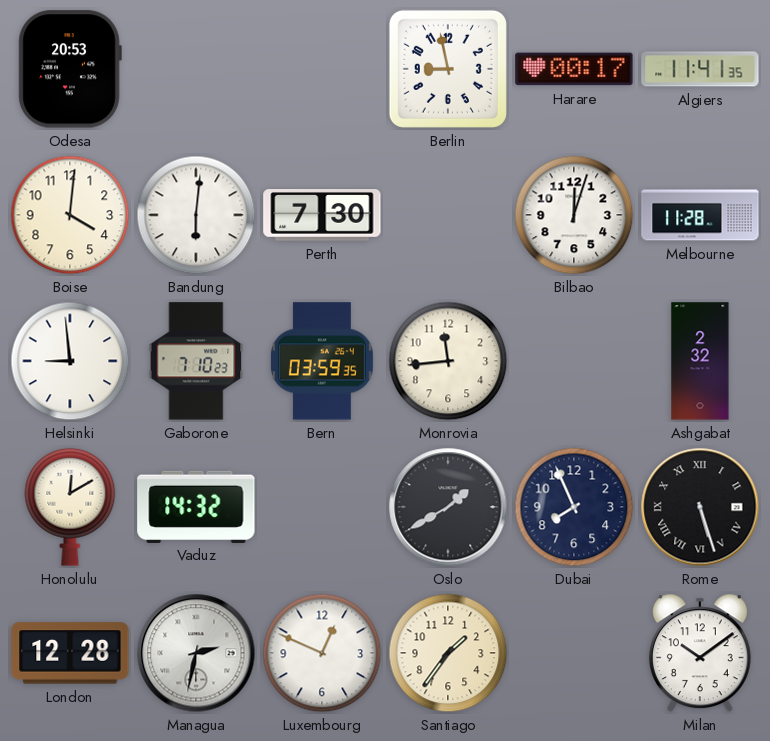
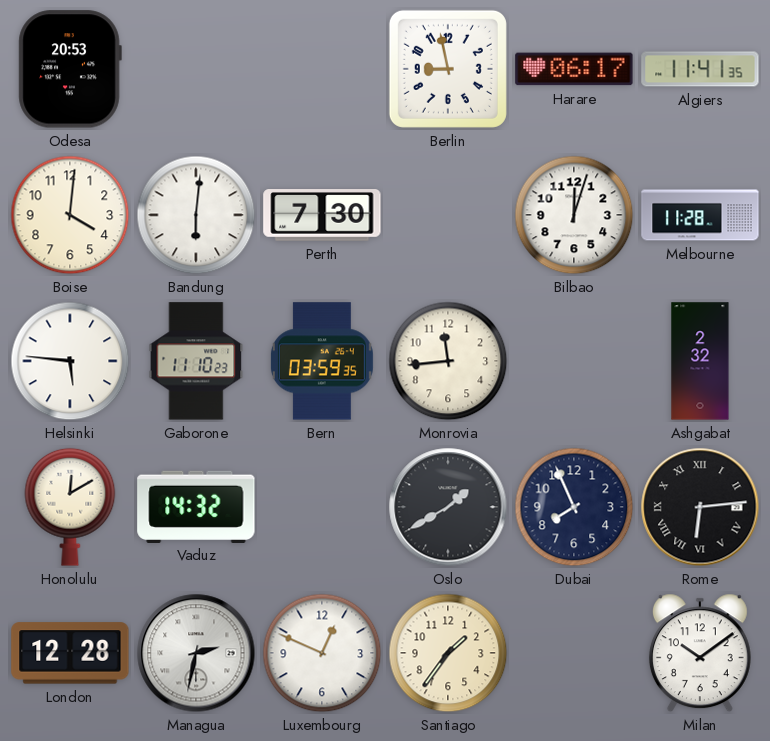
Harare: 00:17 -> 06:17 (574, 69)
Helsinki: 8:59 -> 5:46 (70, 361)
Gaborone: 7:10 -> 11:10 (196, 361)
Rome: 5:27 -> 6:14 (700, 507)
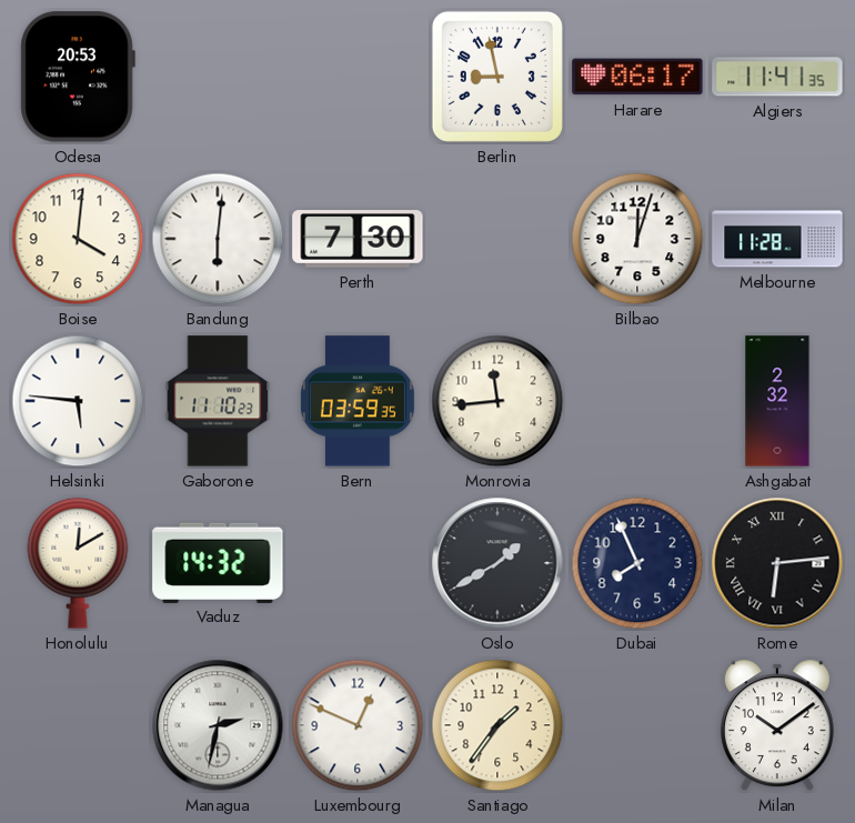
London: 12:28 -> none (70, 653)
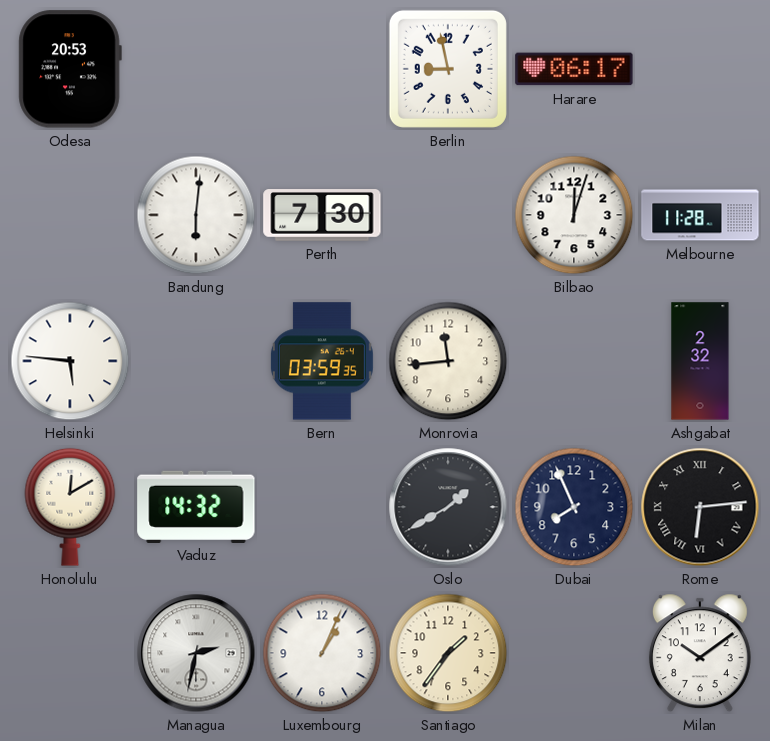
Algiers: 11:41 -> none (777, 77)
Boise: 4:01 -> none (78, 239)
Gaborone: 11:10 -> none (218, 401)
Luxembourg: 12:49 -> 1:04 (322, 653)
